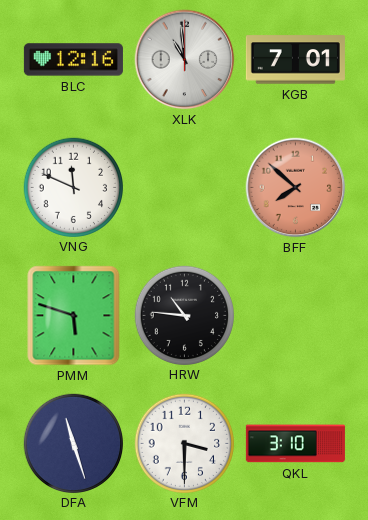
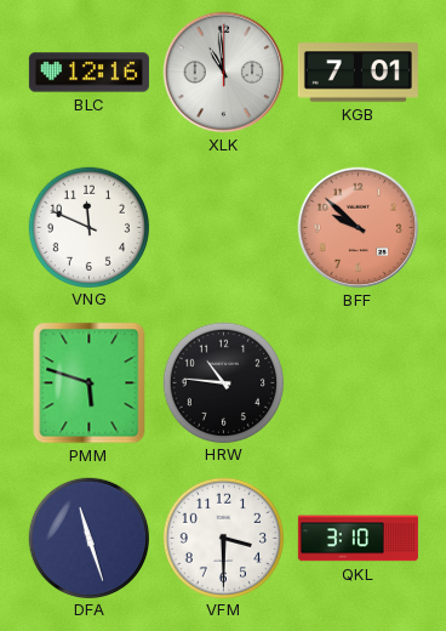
BFF: 7:52 -> 9:52 (359, 228)
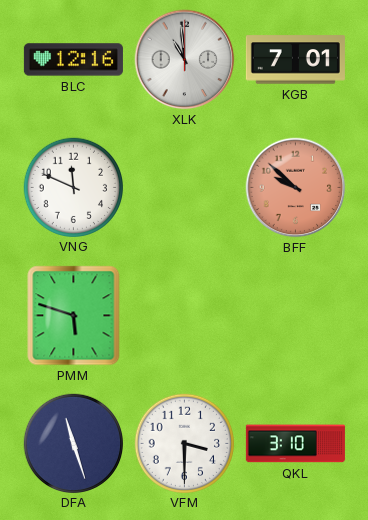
HRW: 10:46 -> none (223, 382)
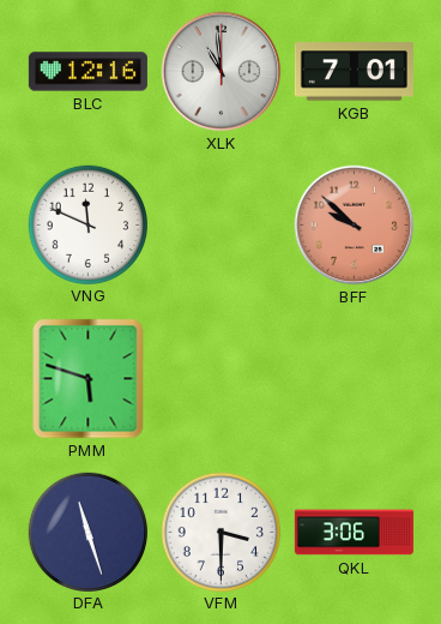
QKL: 3:10 -> 3:06 (354, 533)
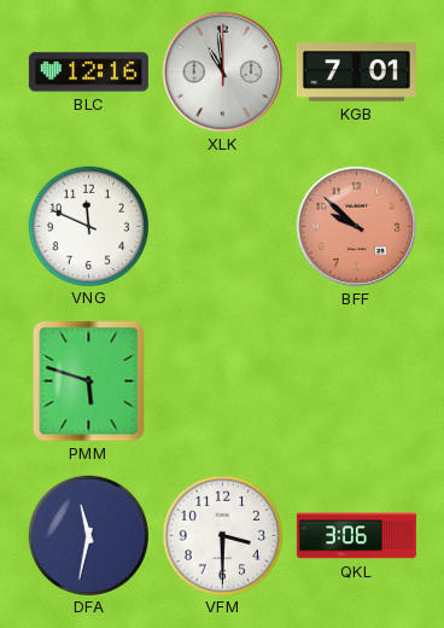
DFA: 11:27 -> 11:32 (88, 535)
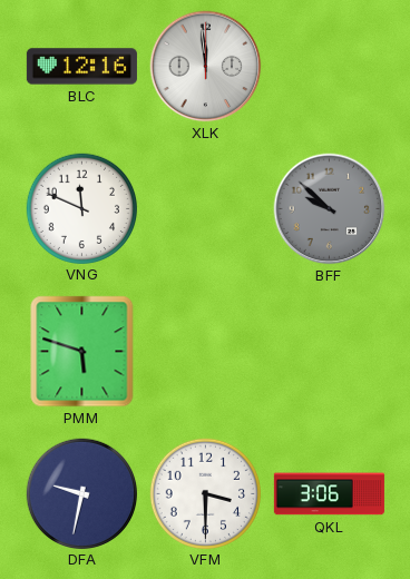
XLK: 10:59 -> 11:59 (206, 67)
KGB: 7:01 -> none (356, 72)
BFF dial: salmon -> grey (330, 209)
DFA: 11:32 -> 9:32 (81, 493)
